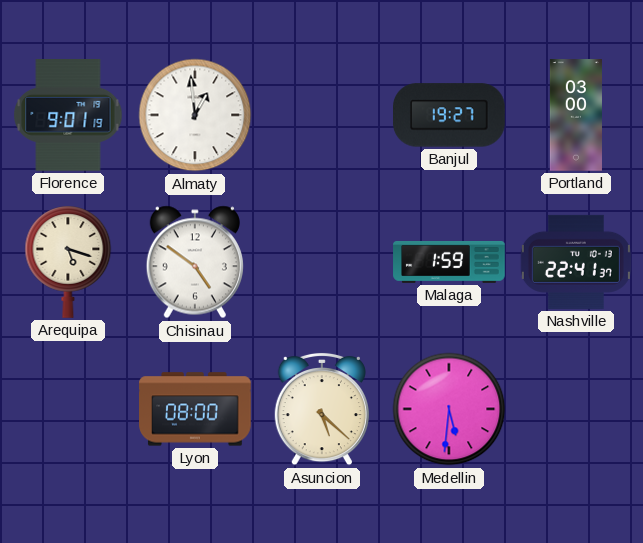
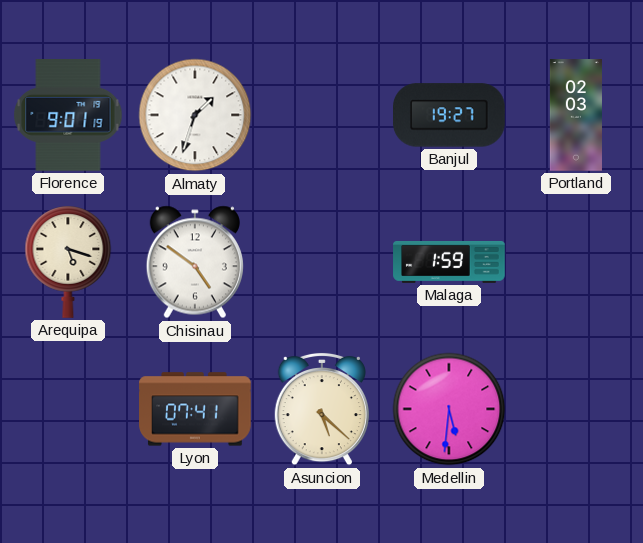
Almaty: 12:59 -> 1:33 (195, 115)
Portland: 03:00 -> 02:03 (576, 115)
Nashville: 22:41 -> none (576, 262)
Lyon: 08:00 -> 07:41 (195, 409)
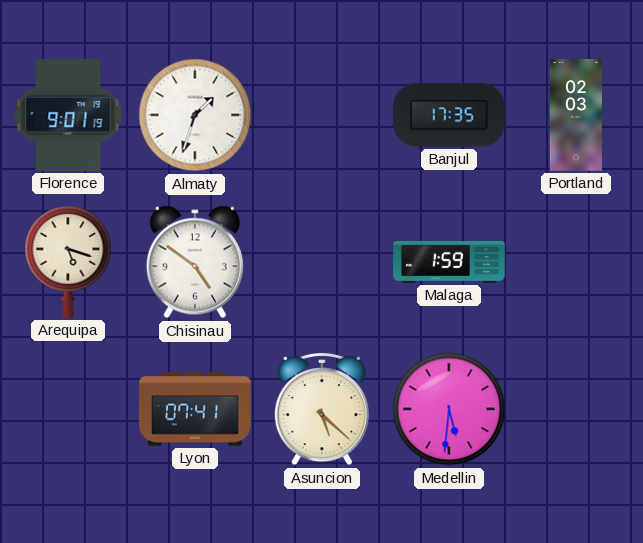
Banjul: 19:27 -> 17:35 (450, 115)
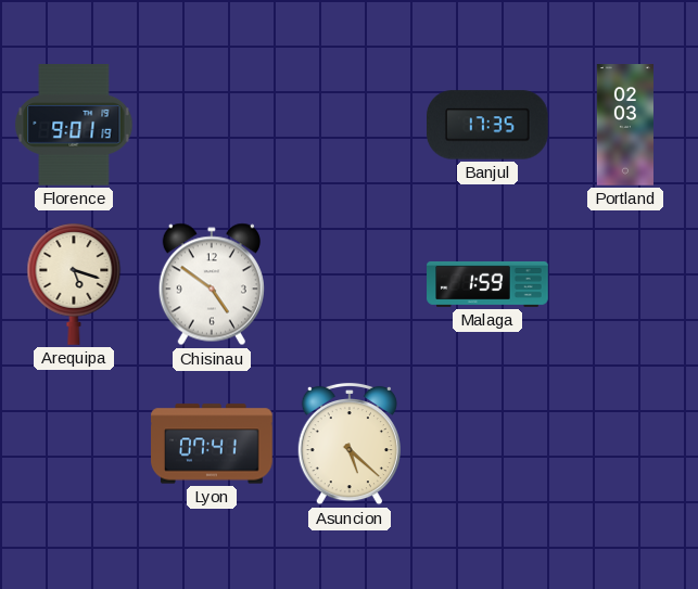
Almaty: 1:33 -> none (195, 115)
Medellin: 5:31 -> none (449, 409)
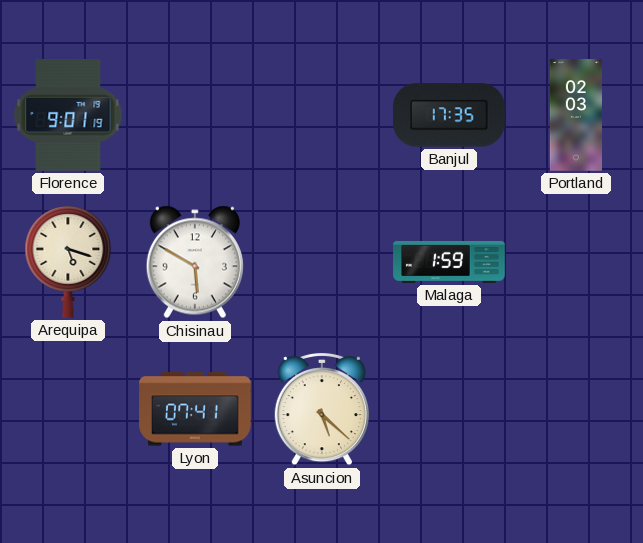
Chisinau: 4:51 -> 5:50 (195, 262)
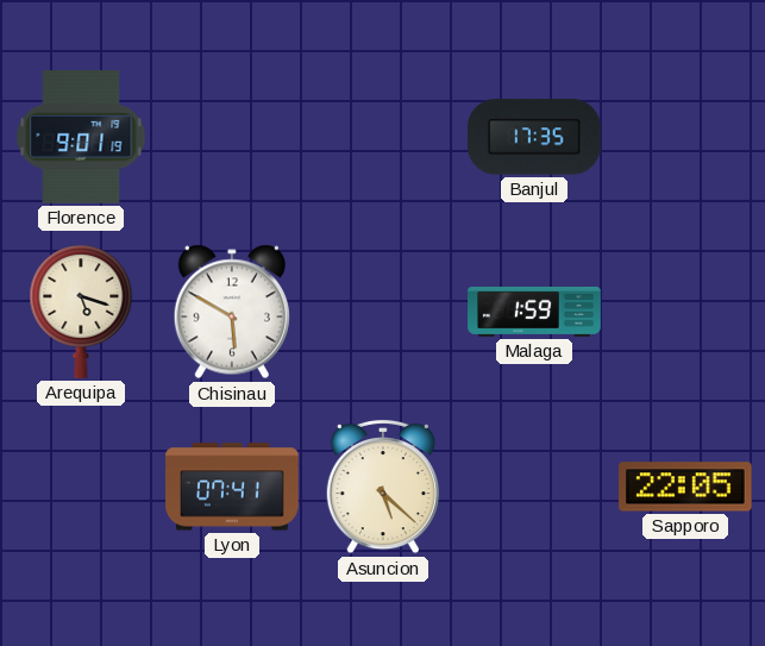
Portland: 02:03 -> none (576, 115)
Sapporo: none -> 22:05 (686, 487)
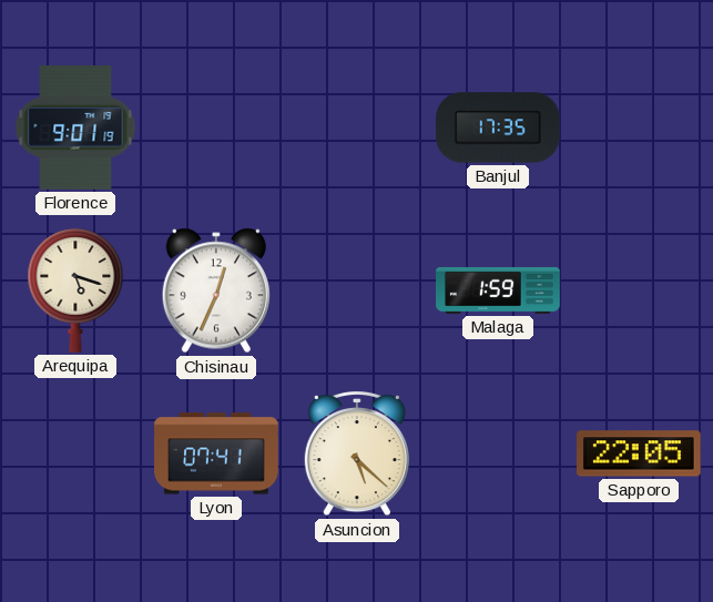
Chisinau: 5:50 -> 12:34 (216, 290)
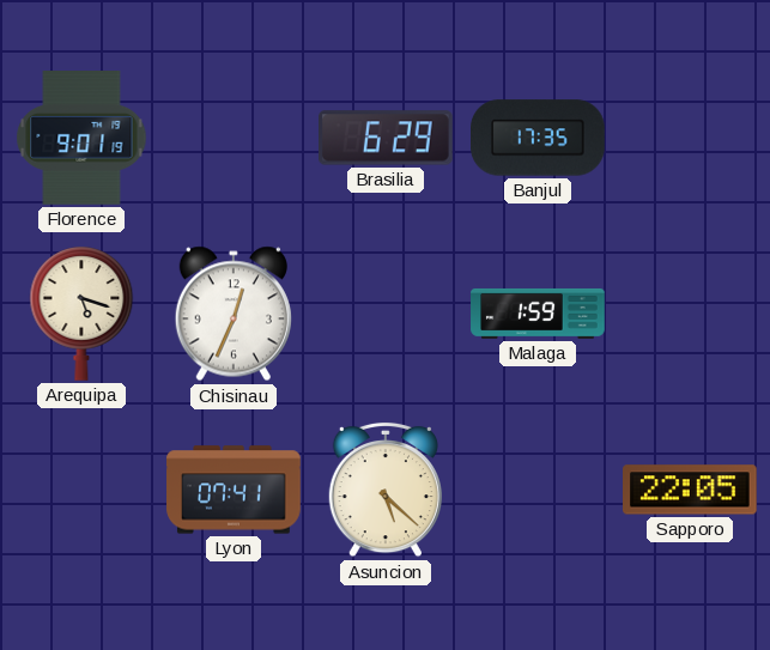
Brasilia: none -> 6:29 (387, 138)
